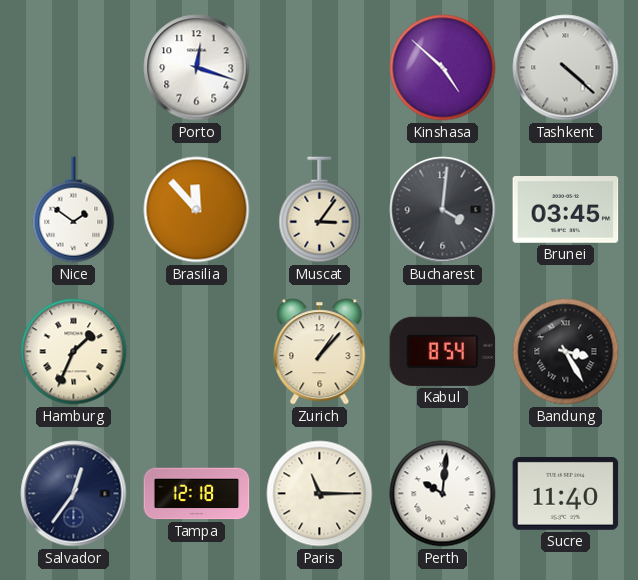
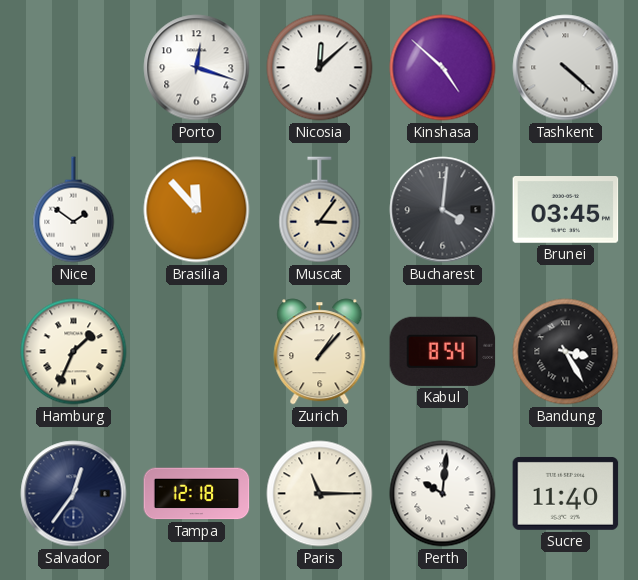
Nicosia: none -> 12:08 (320, 68)
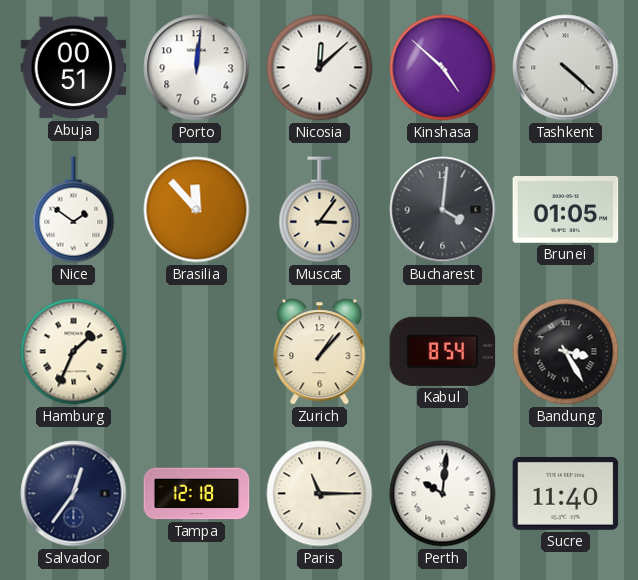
Abuja: none -> 00:51 (74, 68)
Porto: 12:18 -> 12:01 (197, 68)
Brunei: 03:45 -> 01:05 (566, 210)
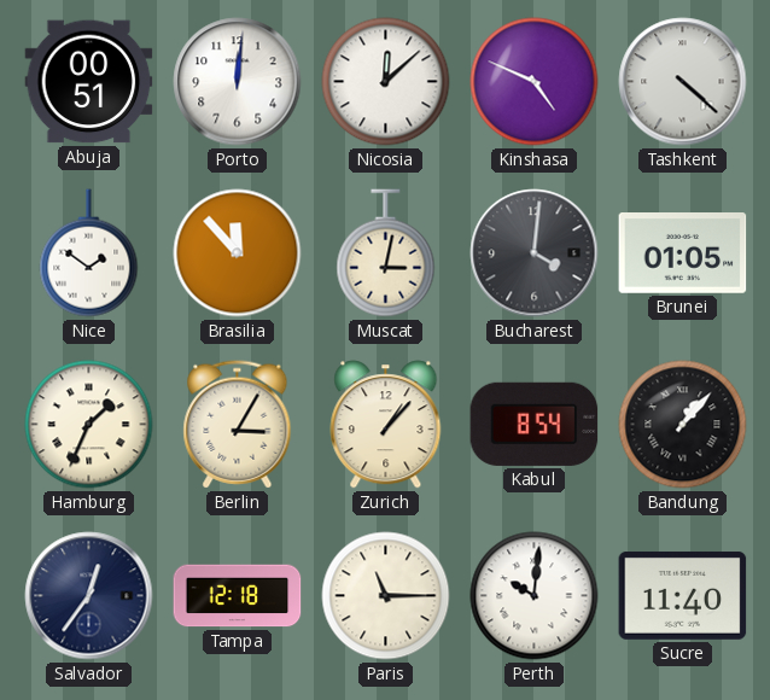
Kinshasa: 4:52 -> 4:49 (535, 82)
Muscat: 3:06 -> 3:02 (386, 253)
Berlin: none -> 3:05 (238, 425)
Bandung: 3:25 -> 1:07 (683, 425)
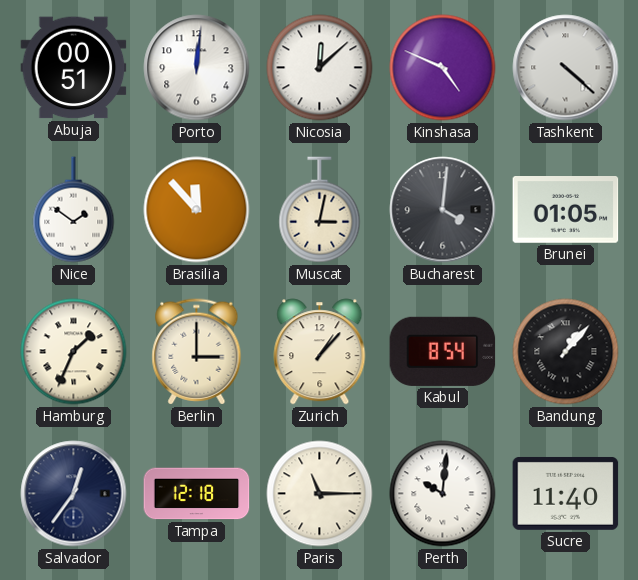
Berlin: 3:05 -> 3:00 (197, 352)
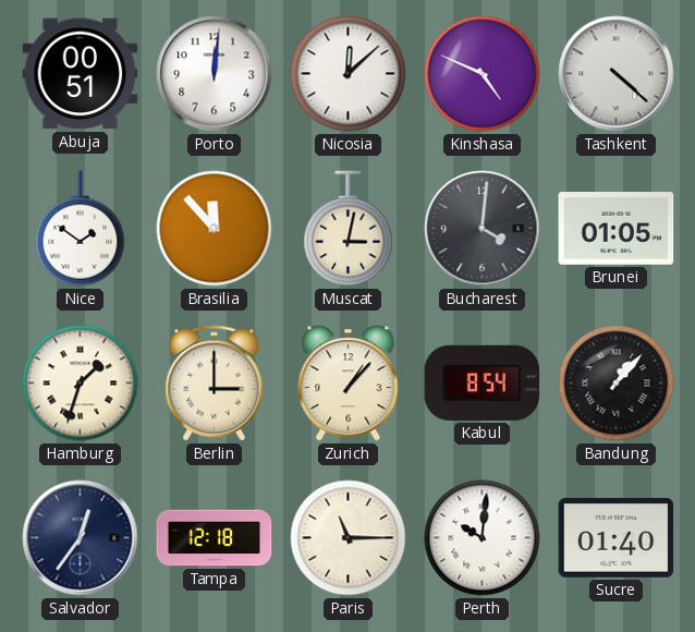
Hamburg: 1:34 -> 1:33 (81, 384)
Sucre: 11:40 -> 01:40 (617, 537)
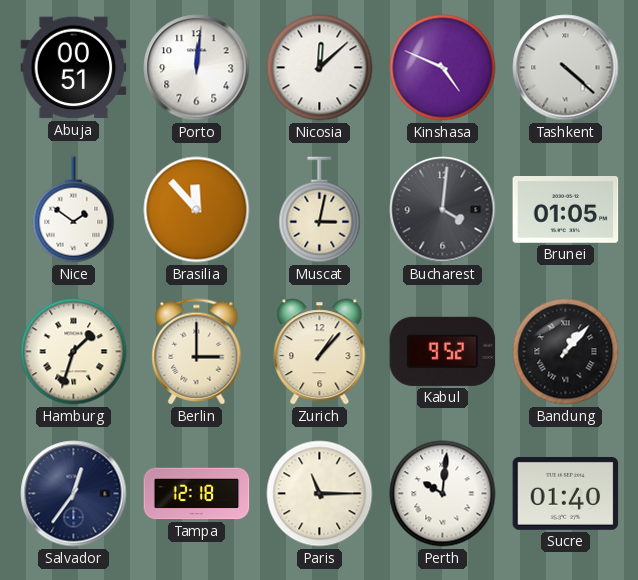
Kabul: 8:54 -> 9:52 (443, 351)
